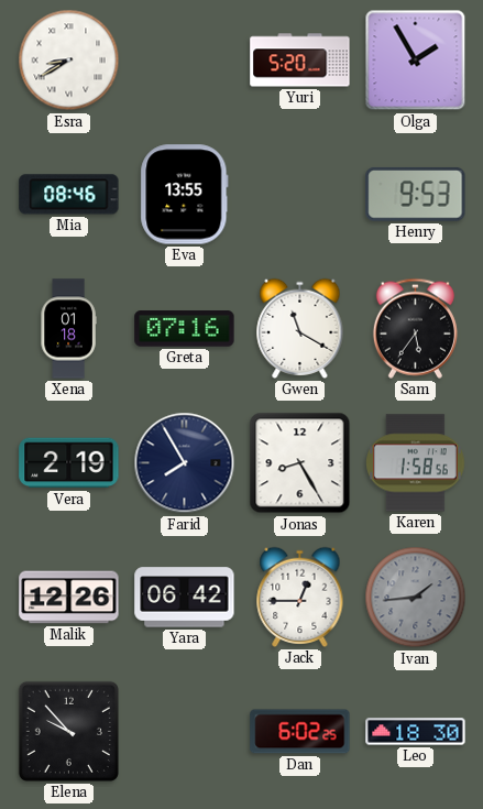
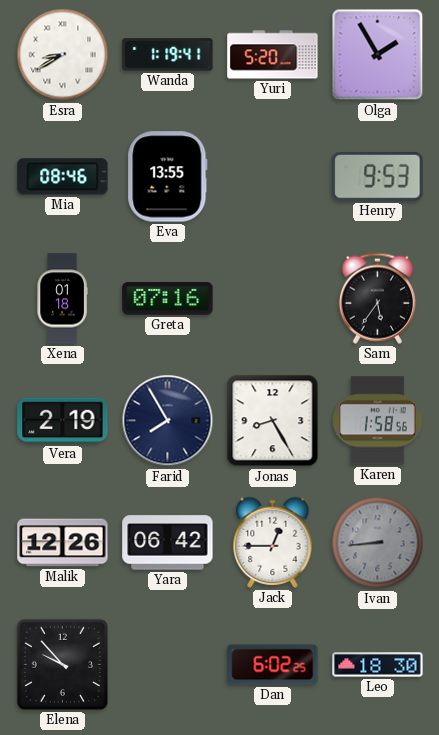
Wanda: none -> 1:19 (168, 55)
Gwen: 11:20 -> none (300, 328)
Ivan: 1:44 -> 8:44 (378, 543)
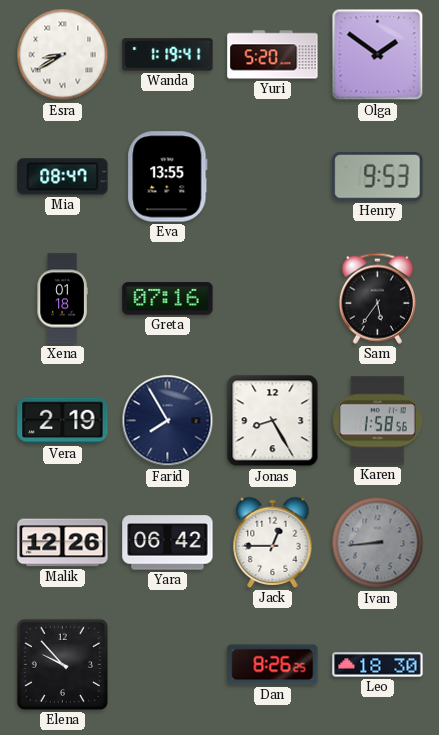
Olga: 1:55 -> 1:51 (378, 55)
Mia: 08:46 -> 08:47 (63, 177)
Dan: 6:02 -> 8:26 (273, 665)
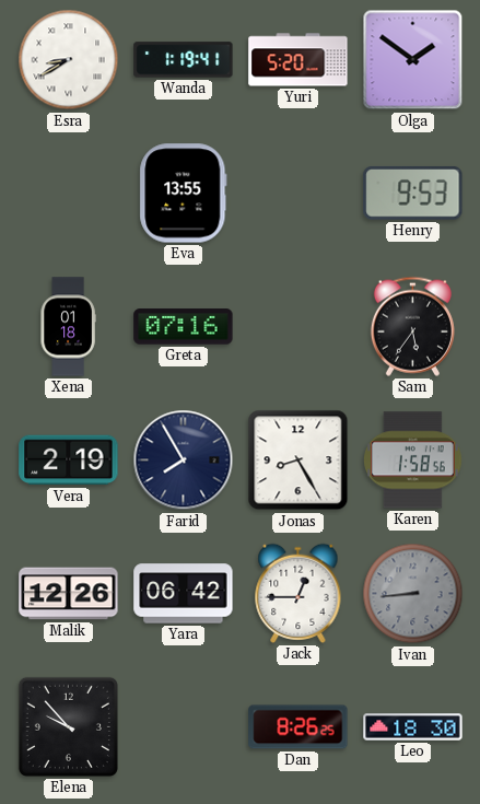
Mia: 08:47 -> none (63, 177)
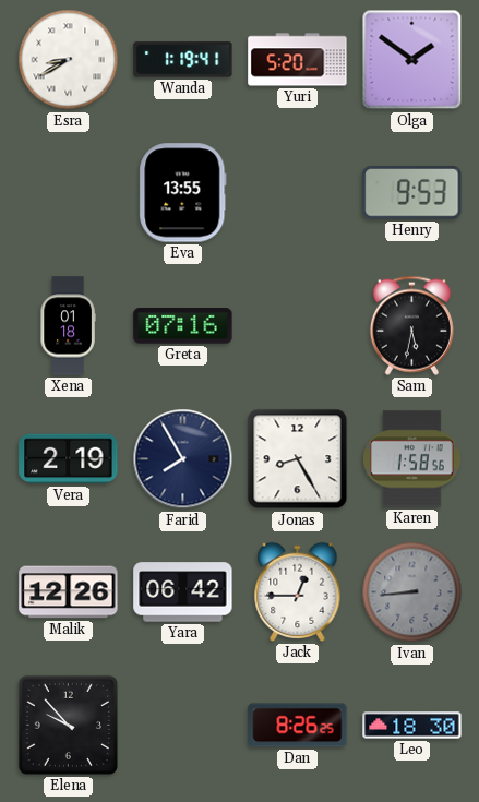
Sam: 5:36 -> 5:32 (411, 325)
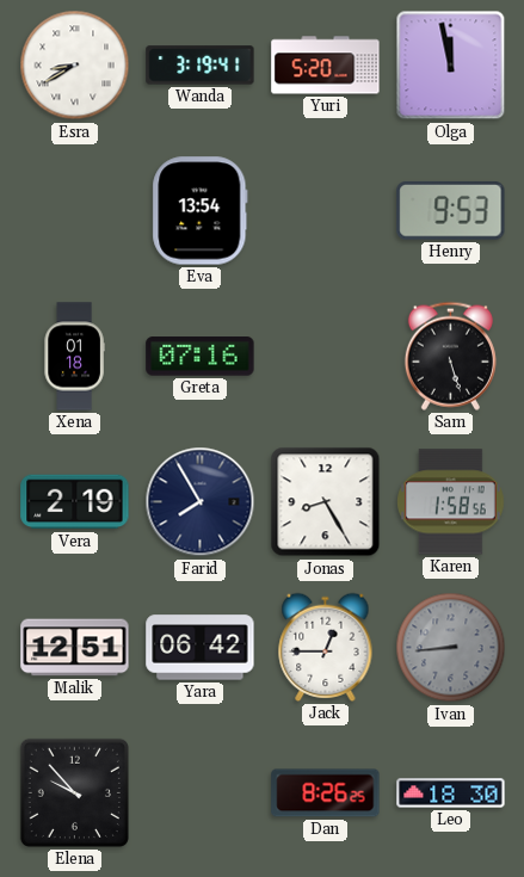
Wanda: 1:19 -> 3:19 (201, 66)
Olga: 1:51 -> 11:58 (451, 66)
Eva: 13:55 -> 13:54 (201, 211)
Sam: 5:32 -> 5:27 (450, 356)
Malik: 12:26 -> 12:51 (75, 648)
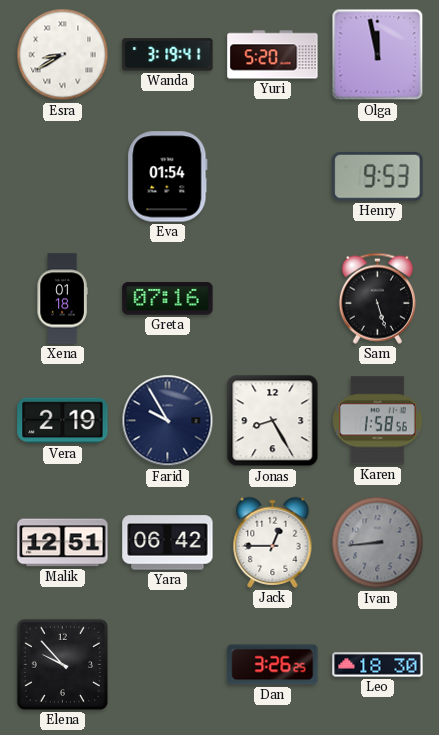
Eva: 13:54 -> 01:54 (168, 177)
Farid: 7:55 -> 9:55 (168, 421)
Dan: 8:26 -> 3:26 (273, 665)
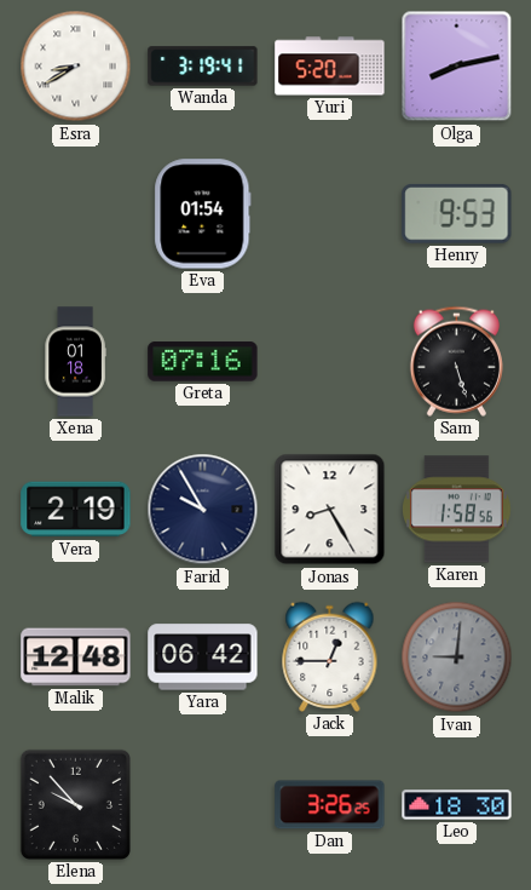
Olga: 11:58 -> 8:13 (457, 67)
Malik: 12:51 -> 12:48 (76, 658)
Ivan: 8:44 -> 9:01 (457, 658)
